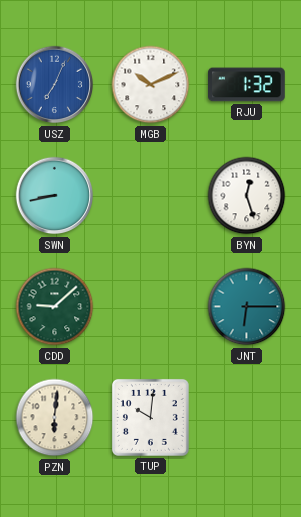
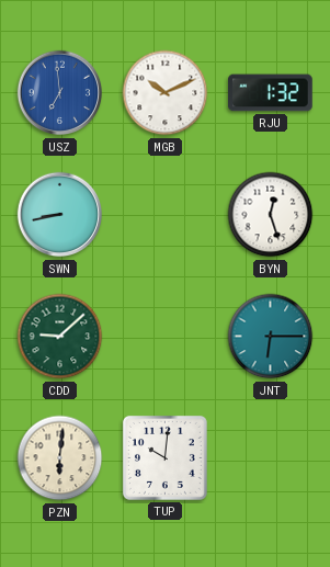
USZ: 7:04 -> 6:59 (60, 93)
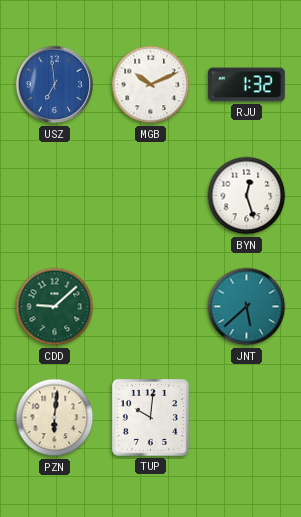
SWN: 8:43 -> none (60, 215)
JNT: 6:15 -> 5:38 (247, 307)
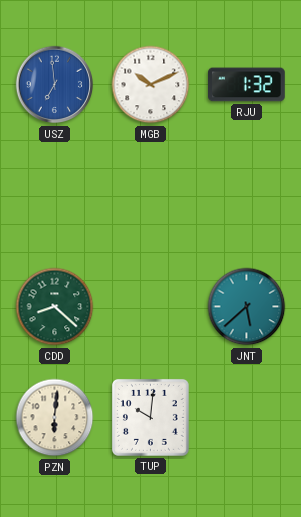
BYN: 12:27 -> none (247, 196)
CDD: 9:08 -> 8:22 (55, 307)
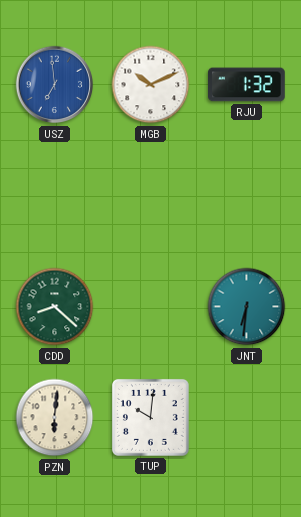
JNT: 5:38 -> 6:31 (247, 307)
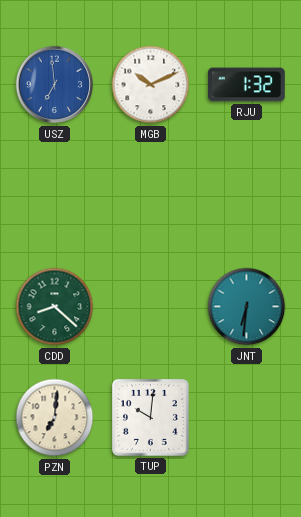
PZN: 6:01 -> 7:01 (55, 418)
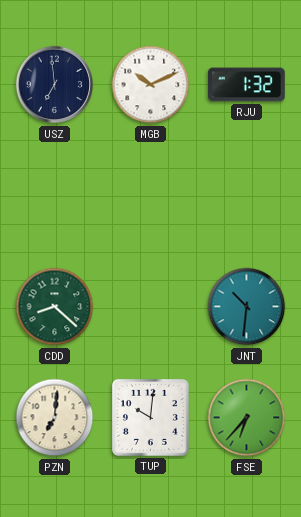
USZ dial: blue -> navy (55, 85)
JNT: 6:31 -> 10:31 (247, 307)
FSE: none -> 6:37 (247, 418)
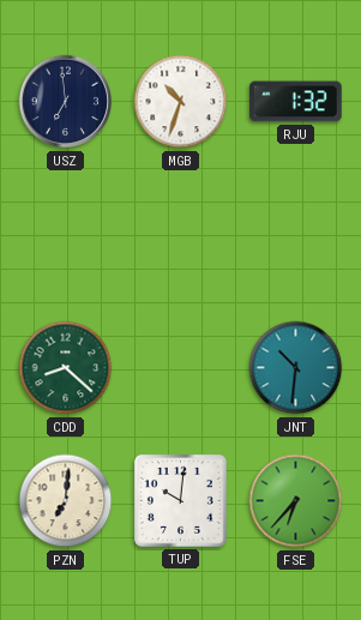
MGB: 10:11 -> 10:33 (181, 102)
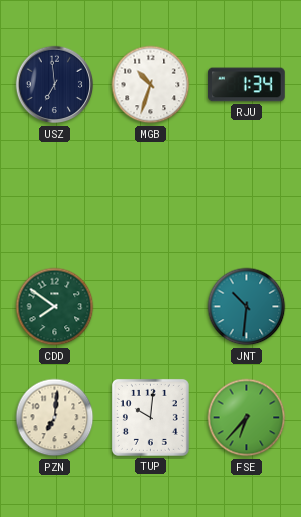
RJU: 1:32 -> 1:34 (247, 85)
CDD: 8:22 -> 7:51 (55, 307)
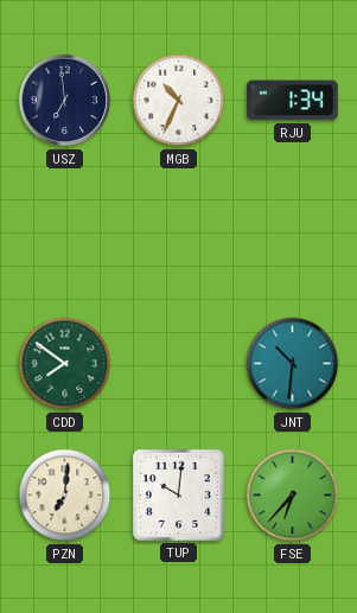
MGB: 10:33 -> 10:34 (179, 101)
